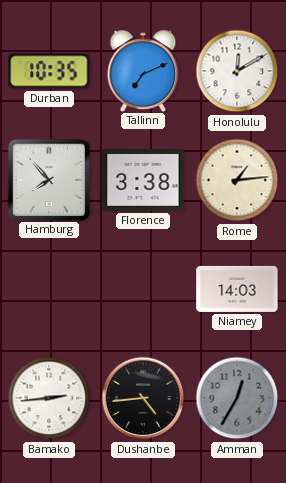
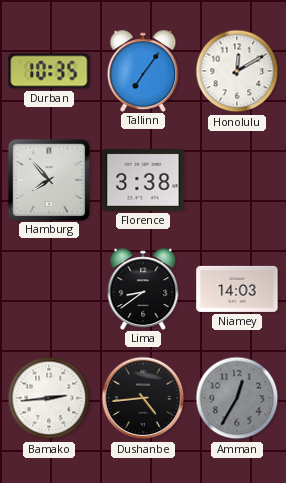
Tallinn: 7:11 -> 7:06 (143, 70)
Rome: 1:14 -> none (237, 180)
Lima: none -> 8:39 (143, 288)
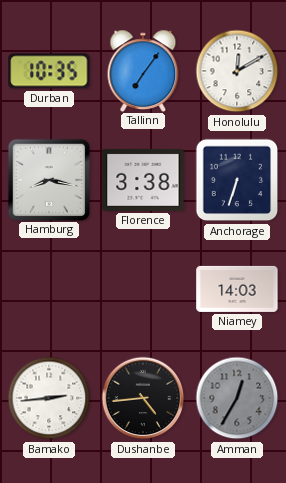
Hamburg: 7:53 -> 8:17 (48, 179)
Anchorage: none -> 6:33 (237, 180)
Lima: 8:39 -> none (143, 288)
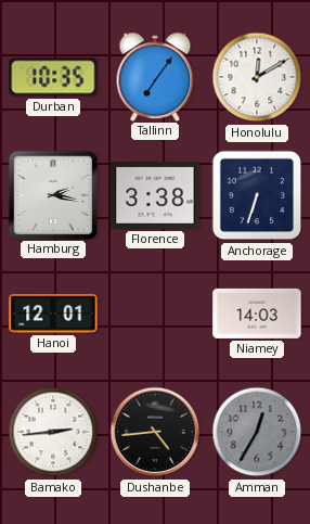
Hamburg: 8:17 -> 2:17 (52, 194)
Hanoi: none -> 12:01 (53, 314)
